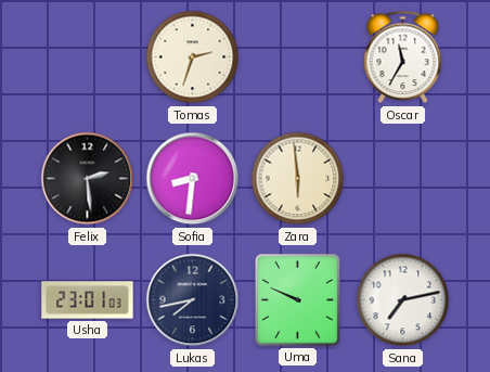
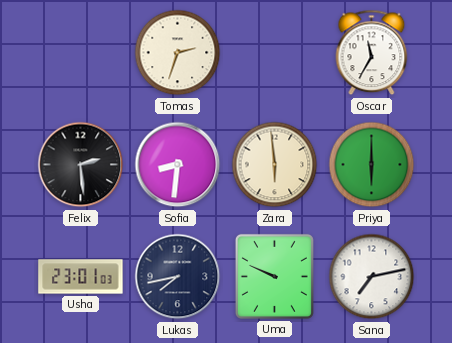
Priya: none -> 6:00 (372, 165)
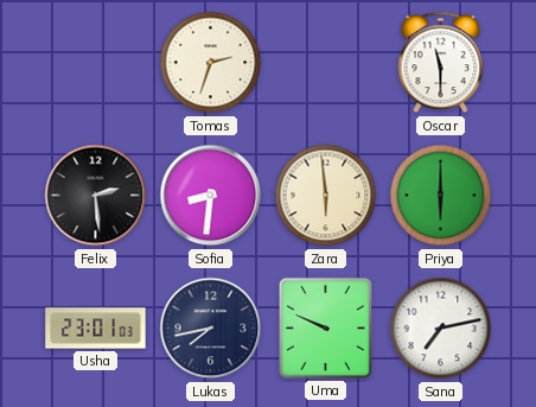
Oscar: 11:35 -> 11:30 (441, 63)
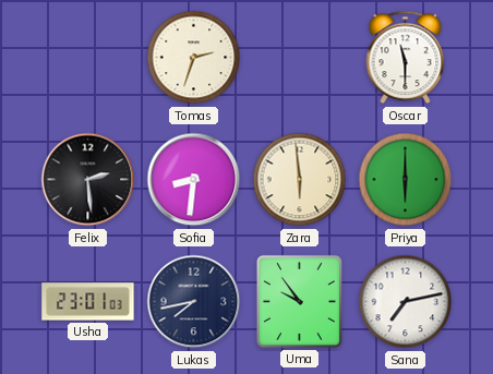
Uma: 9:49 -> 9:54 (299, 301)
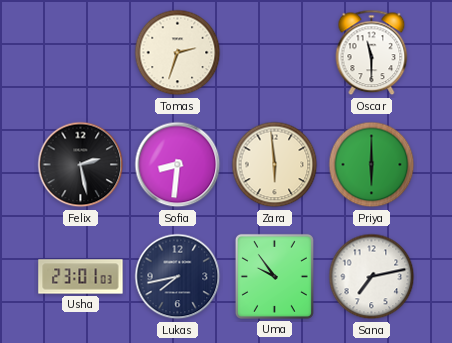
Felix: 2:29 -> 2:28 (81, 165)
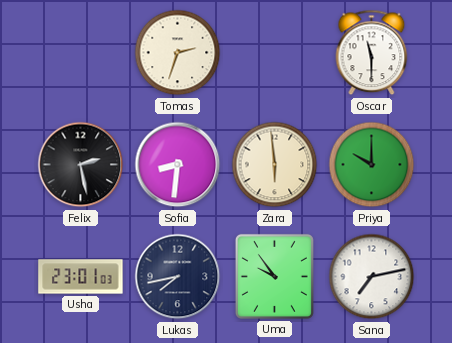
Priya: 6:00 -> 10:00 (372, 165)
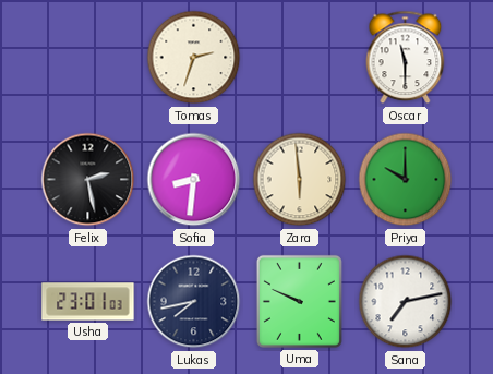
Uma: 9:54 -> 9:49 (299, 301)
